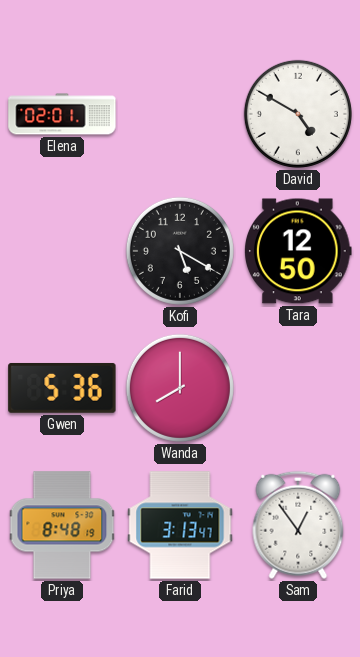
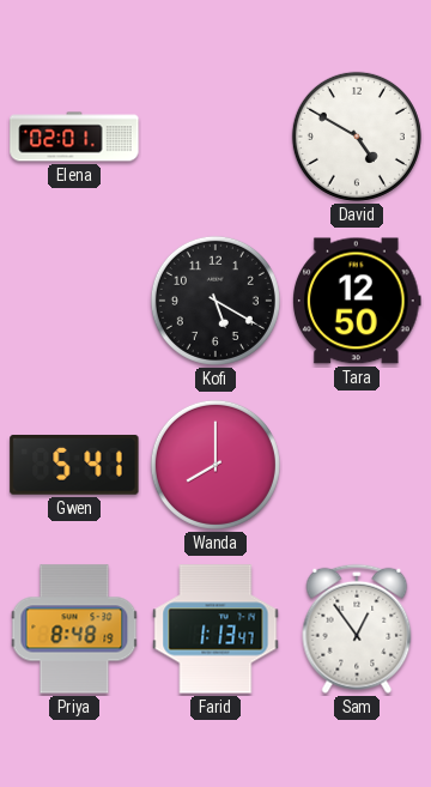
Gwen: 5:36 -> 5:41 (74, 465)
Farid: 3:13 -> 1:13 (215, 629)
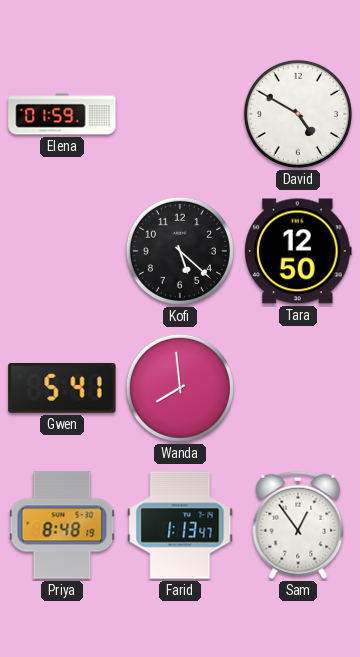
Elena: 02:01 -> 01:59 (62, 114)
Kofi: 5:20 -> 5:22 (180, 251)
Wanda: 8:00 -> 7:59 (180, 388)
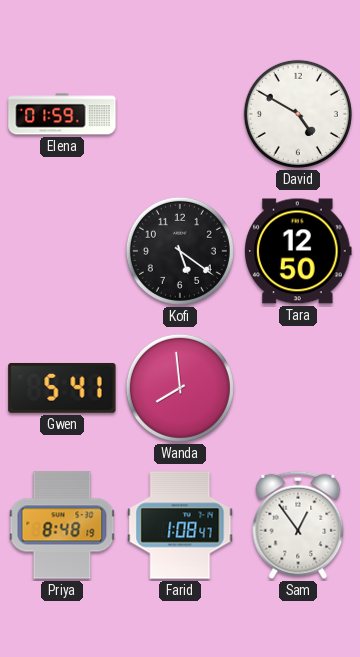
Kofi: 5:22 -> 5:21 (180, 251)
Farid: 1:13 -> 1:08 (180, 525)
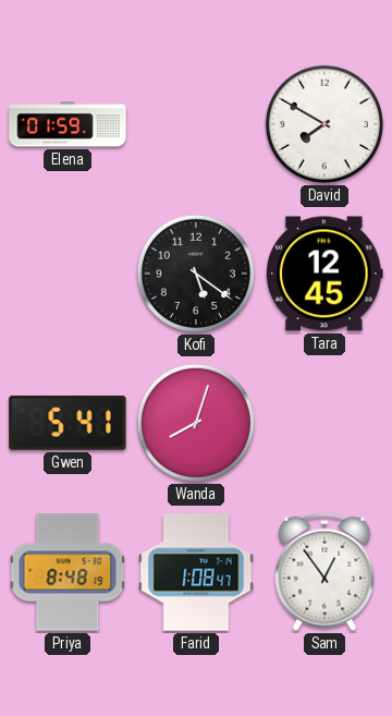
David: 4:50 -> 7:50 (324, 124)
Tara: 12:50 -> 12:45 (326, 274)
Wanda: 7:59 -> 8:03 (196, 423)
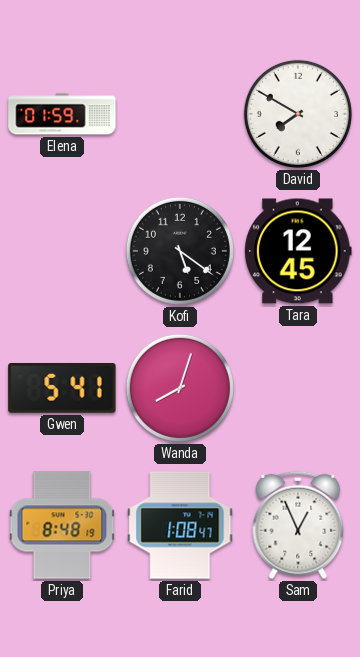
Sam: 12:54 -> 12:56 (298, 525)
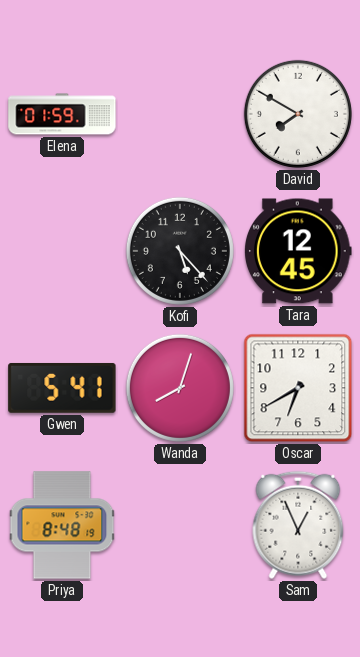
Kofi: 5:21 -> 5:23 (180, 251)
Oscar: none -> 6:40 (298, 388)
Farid: 1:08 -> none (180, 525)
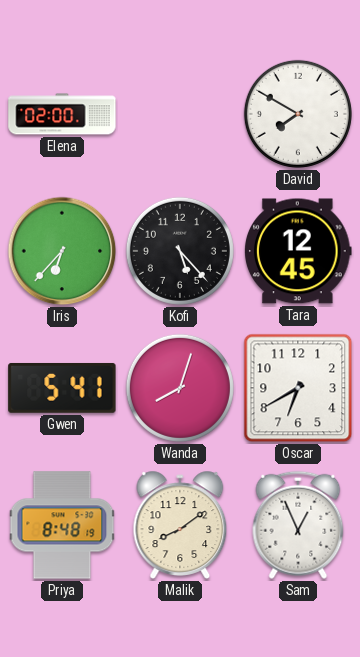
Elena: 01:59 -> 02:00 (62, 114)
Iris: none -> 6:37 (62, 251)
Malik: none -> 8:09 (180, 525)
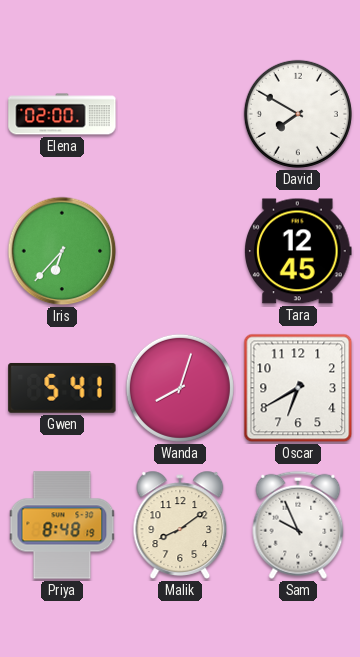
Kofi: 5:23 -> none (180, 251)
Sam: 12:56 -> 9:56 (298, 525)
